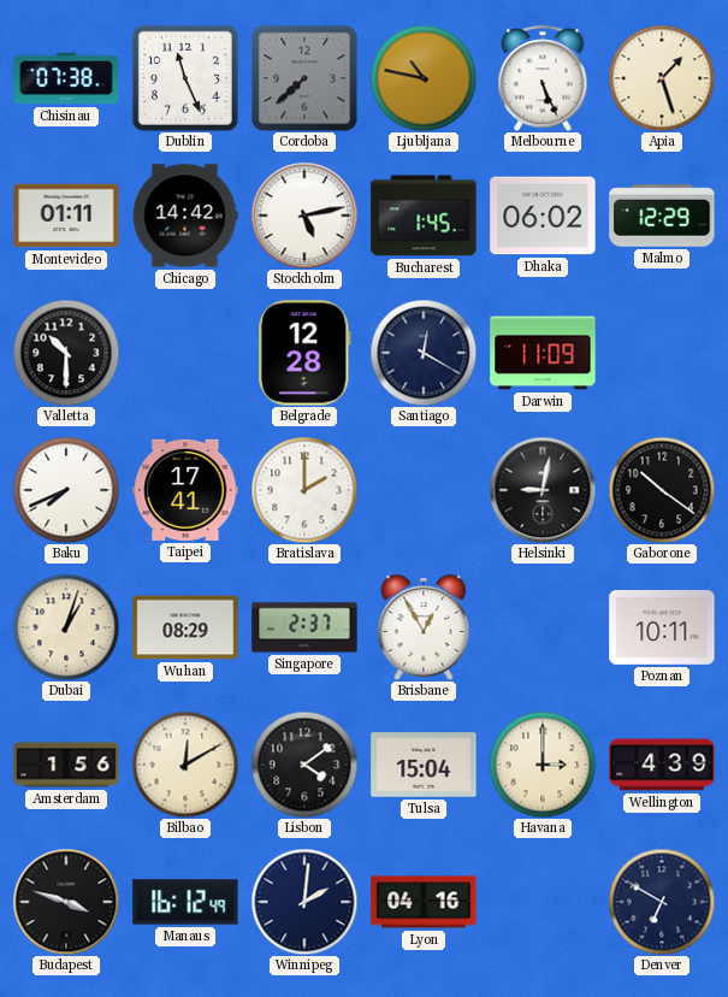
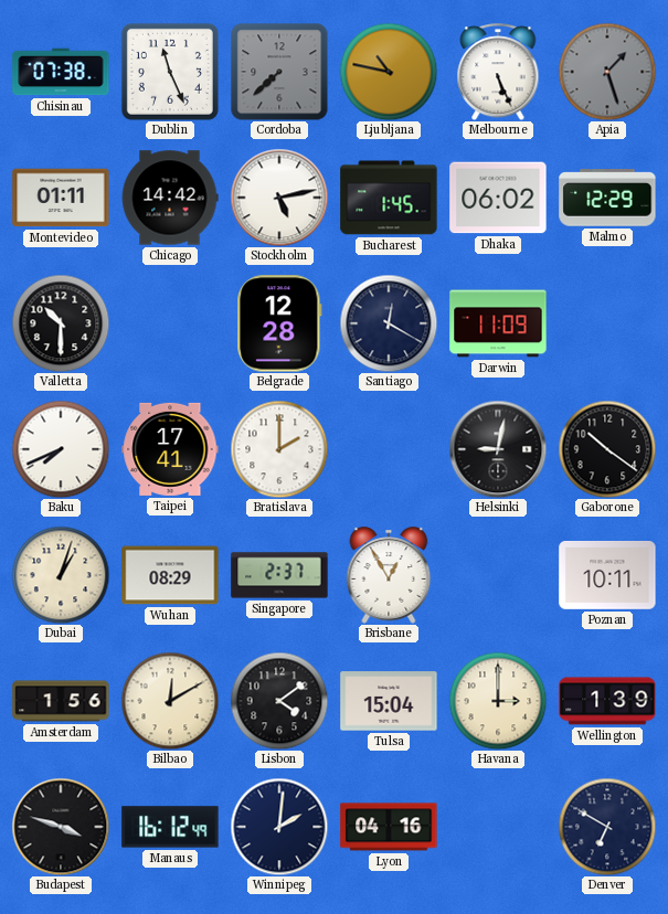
Apia dial: cream -> grey (607, 72)
Wellington: 4:39 -> 1:39 (607, 701)
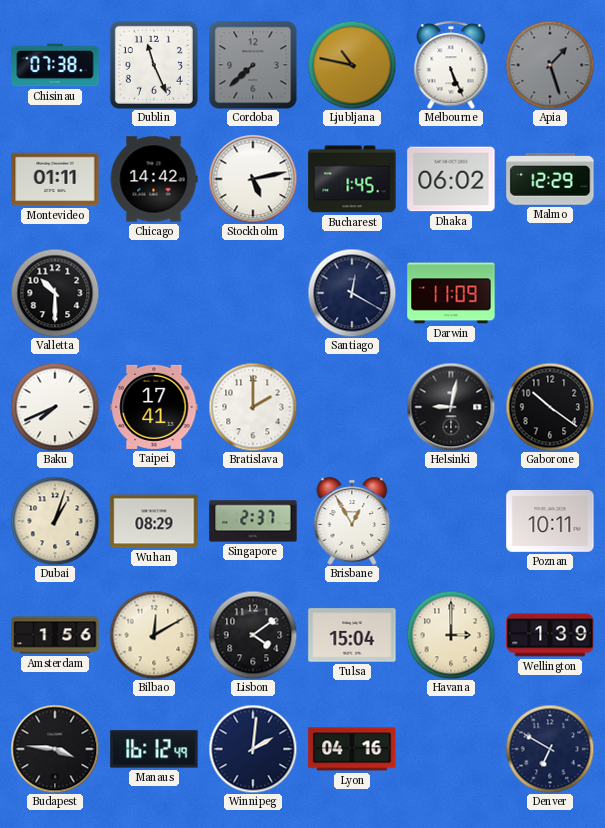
Belgrade: 12:28 -> none (279, 323)
Budapest: 3:48 -> 3:46 (55, 749)
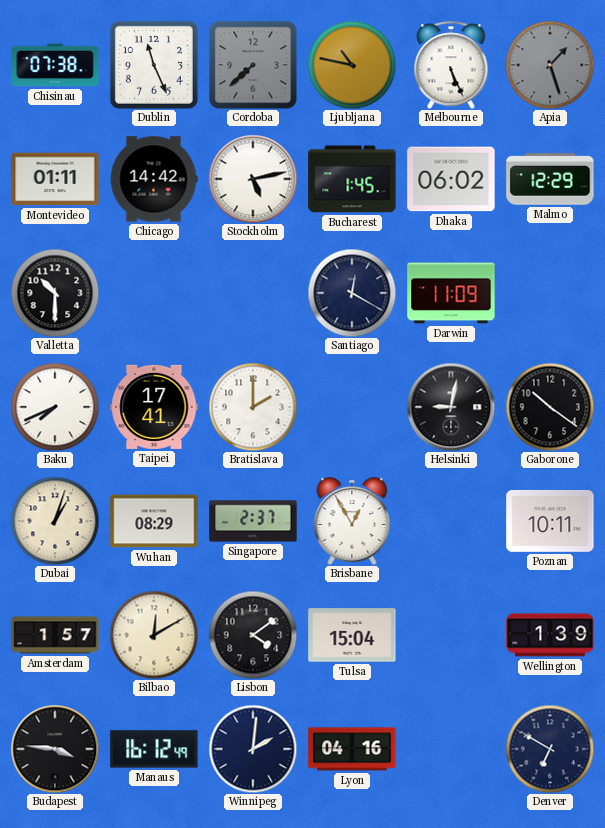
Amsterdam: 1:56 -> 1:57 (55, 635)
Havana: 3:00 -> none (451, 635)
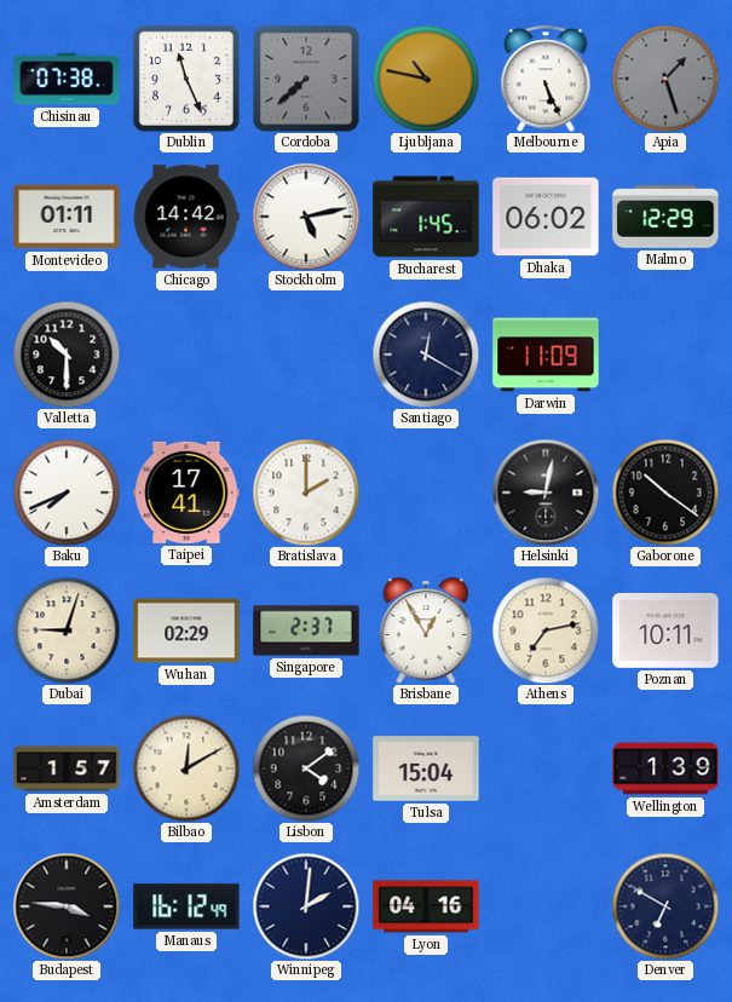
Dubai: 1:03 -> 9:03 (67, 630)
Wuhan: 08:29 -> 02:29 (186, 630)
Athens: none -> 7:13 (546, 630)
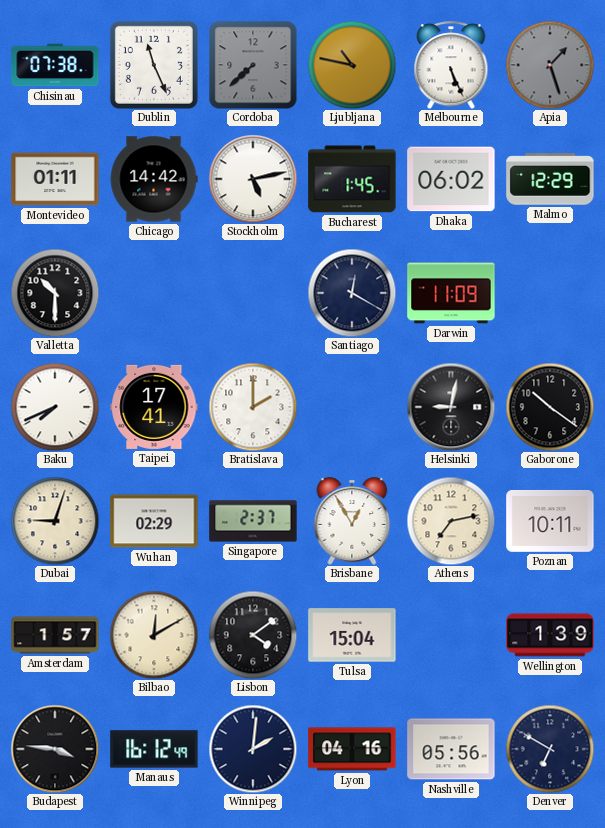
Nashville: none -> 05:56 (451, 749)
